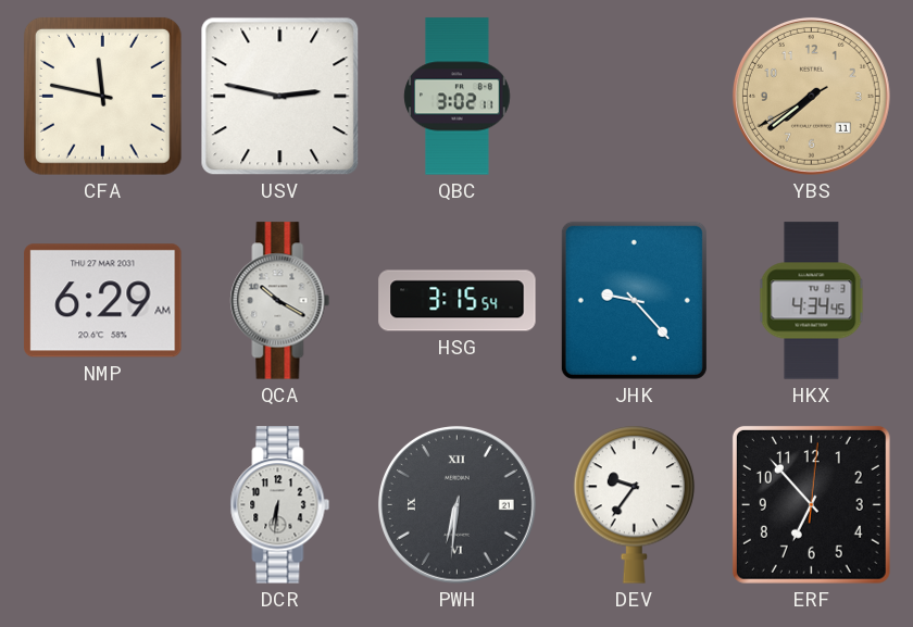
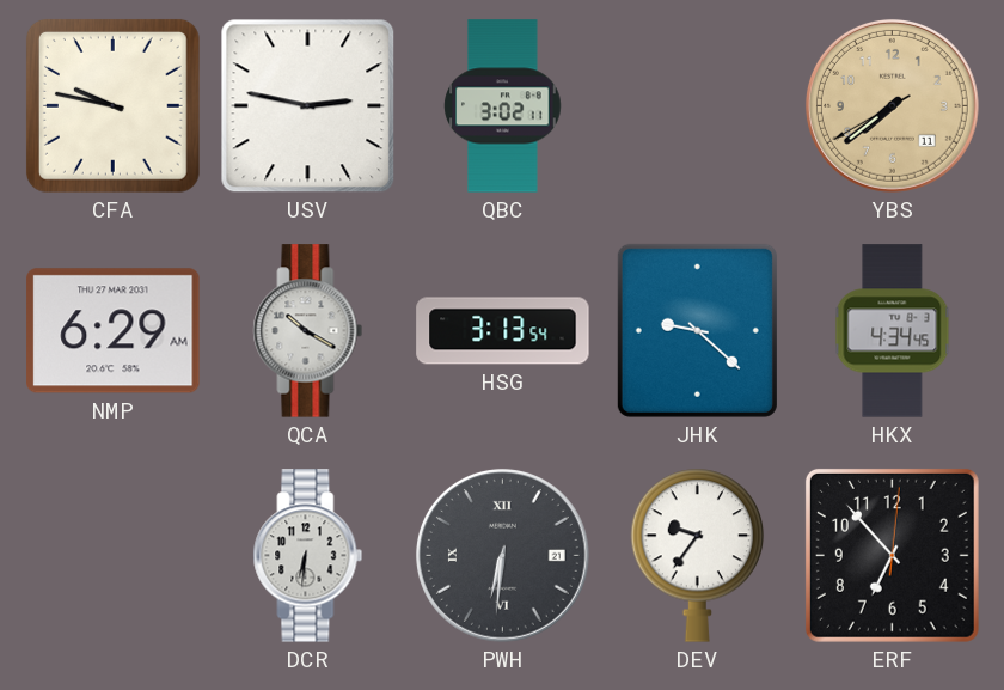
CFA: 11:47 -> 9:47 (112, 105)
HSG: 3:15 -> 3:13 (503, 331)
JHK: 9:23 -> 9:22 (697, 330)
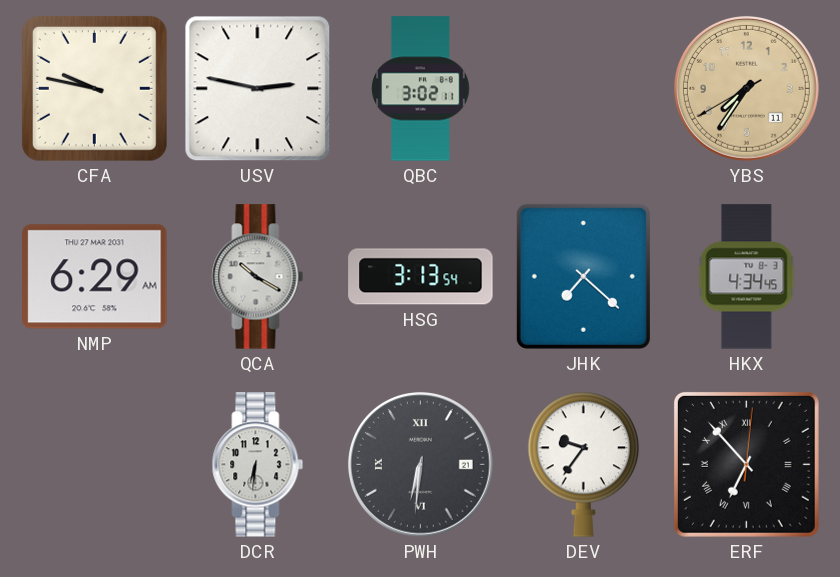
YBS: 7:38 -> 7:35 (746, 88)
JHK: 9:22 -> 7:22 (583, 276)
ERF numerals: Arabic -> Roman (746, 464)
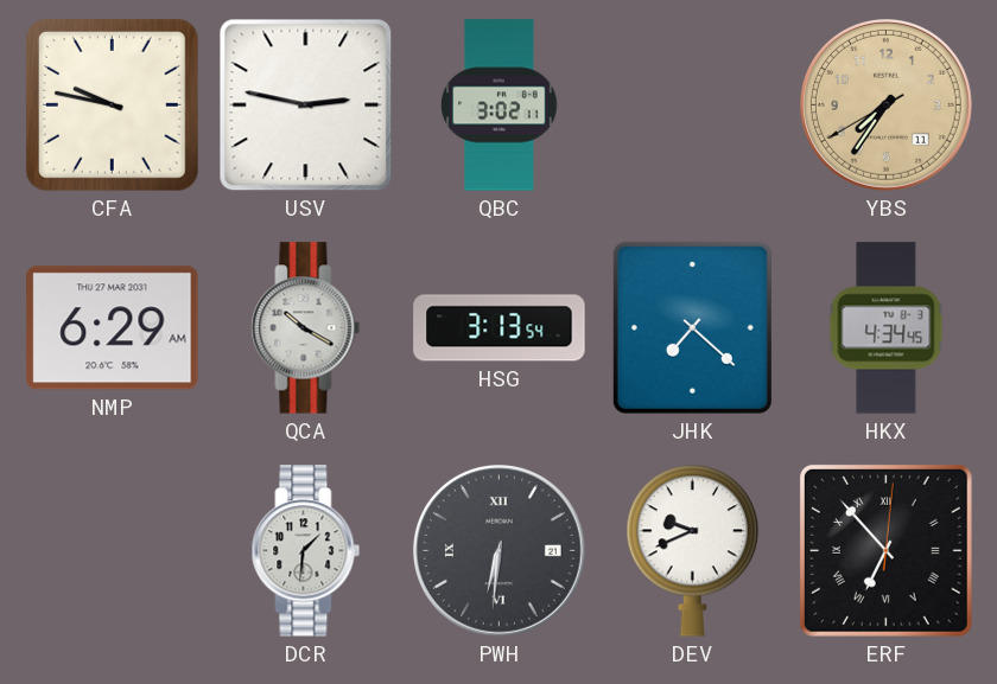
DCR: 6:31 -> 1:31 (306, 551)
DEV: 9:36 -> 9:41 (693, 550)
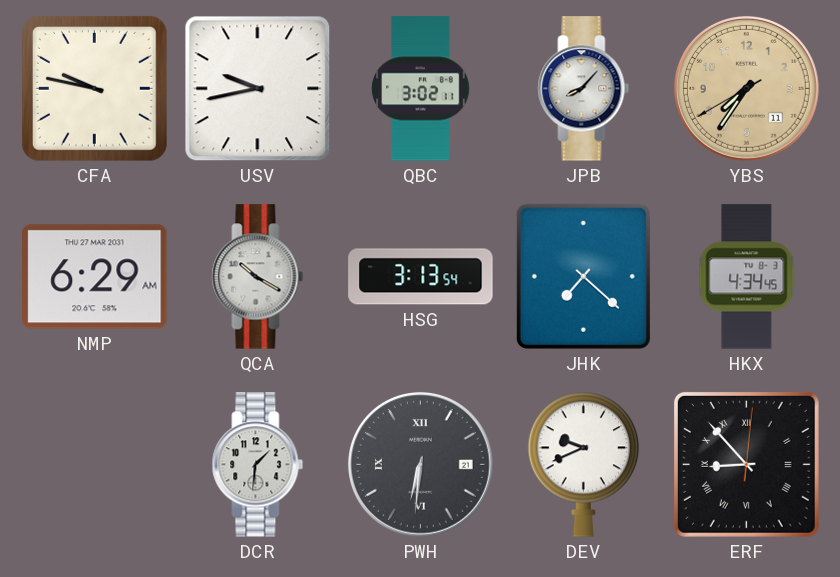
USV: 2:47 -> 9:43 (258, 89)
JPB: none -> 8:07 (584, 89)
ERF: 6:53 -> 8:53 (746, 464)
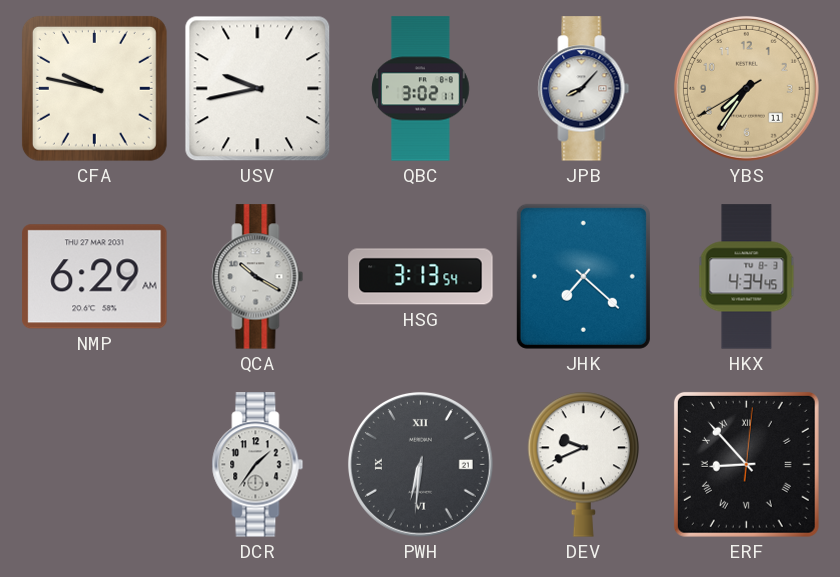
DCR: 1:31 -> 1:36 (258, 465)
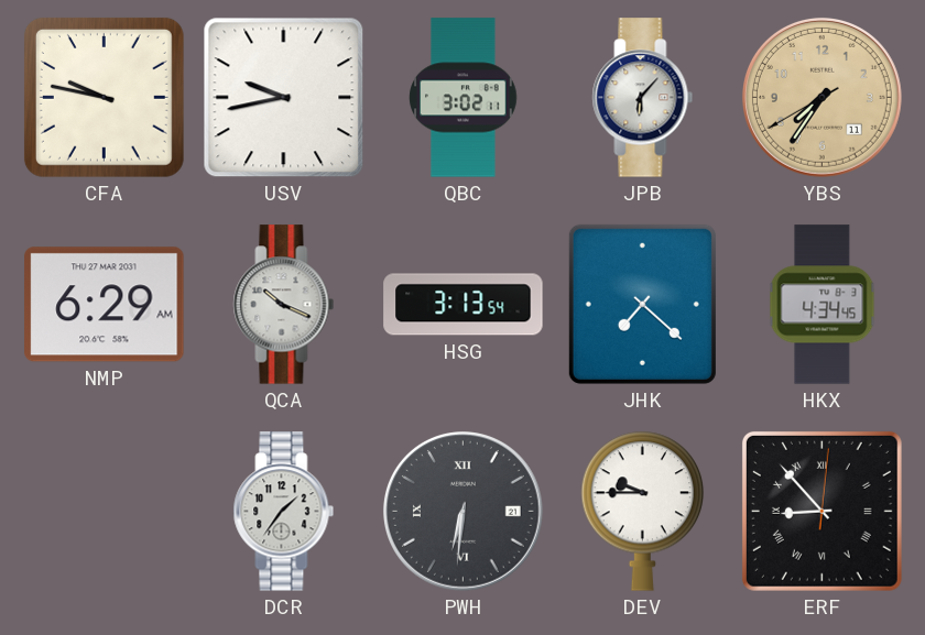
JPB: 8:07 -> 6:07 (643, 98)
QCA: 10:20 -> 10:19 (284, 305)
DEV: 9:41 -> 9:45 (643, 511)
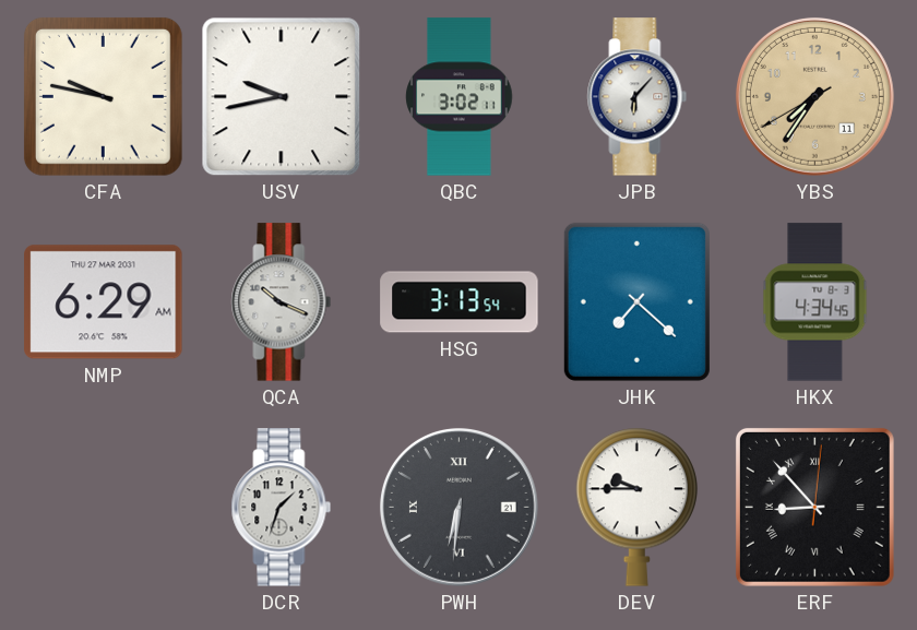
DCR: 1:36 -> 1:33 (282, 508)
